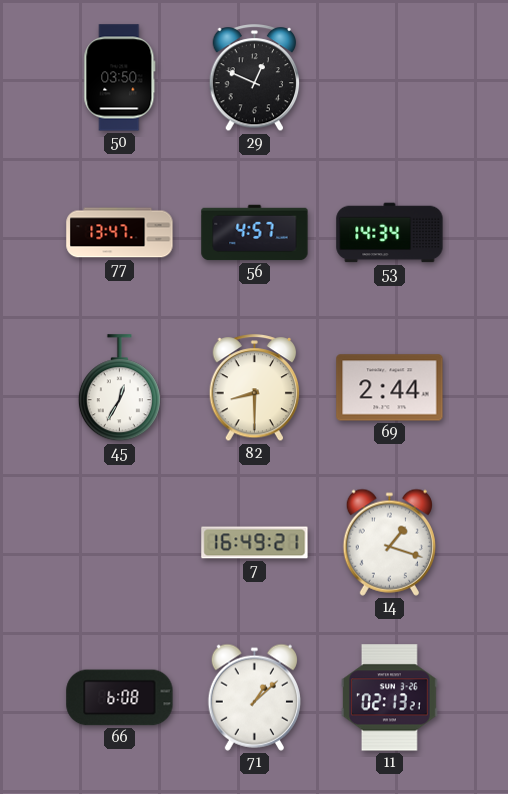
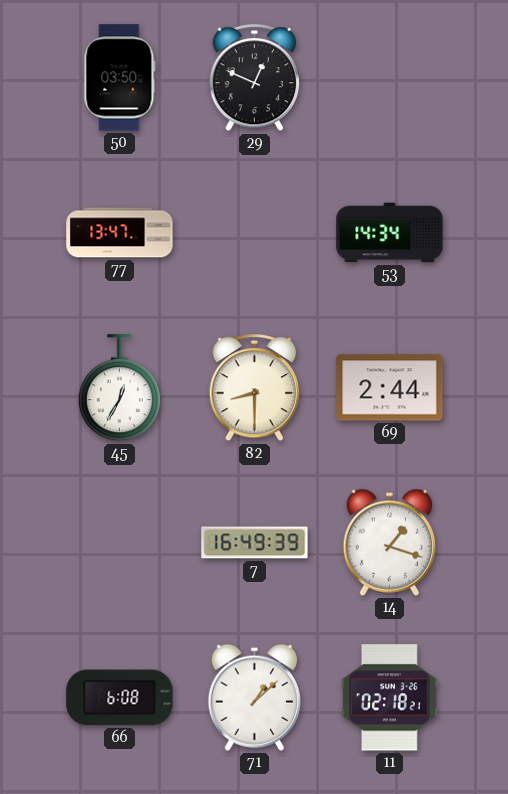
56: 4:57 -> none (255, 233)
7: 16:49:21 -> 16:49:39 (255, 543)
11: 02:13 -> 02:18 (390, 698)
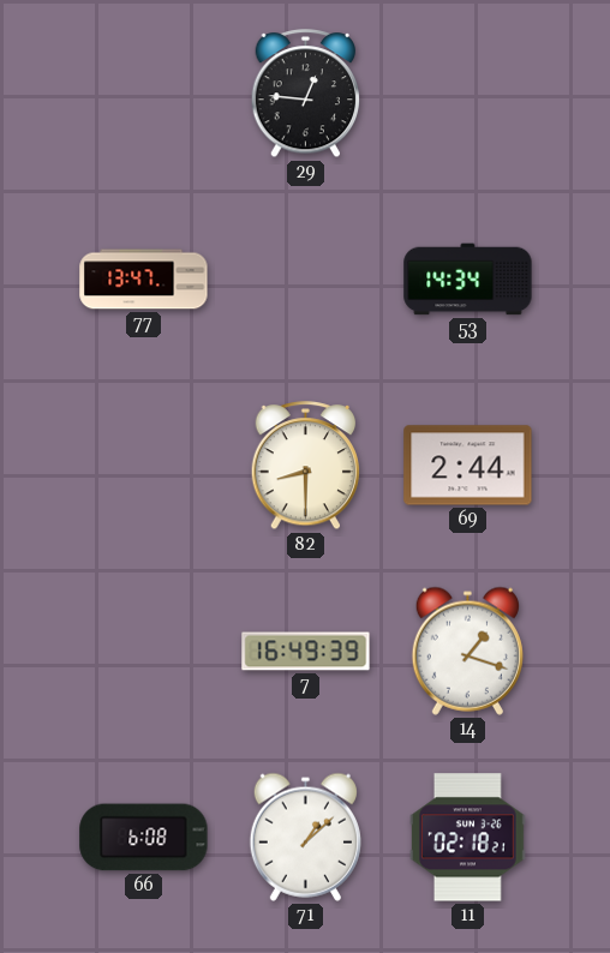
50: 03:50 -> none (120, 78)
29: 12:49 -> 12:46 (306, 94)
45: 12:35 -> none (119, 388)
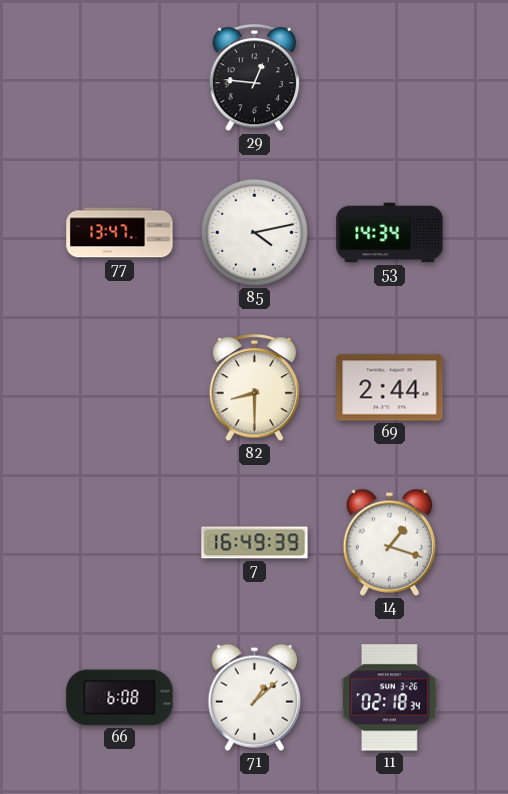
85: none -> 4:13 (254, 232)
11: 02:18:21 -> 02:18:34 (390, 698)
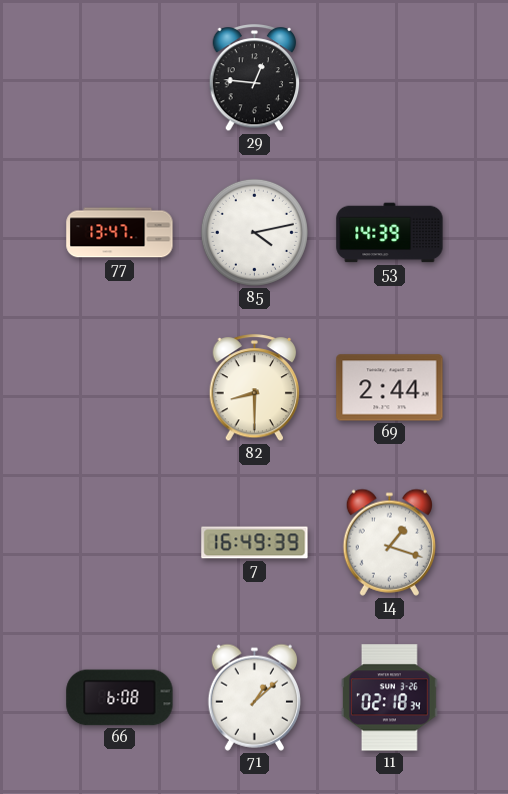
53: 14:34 -> 14:39 (390, 233)
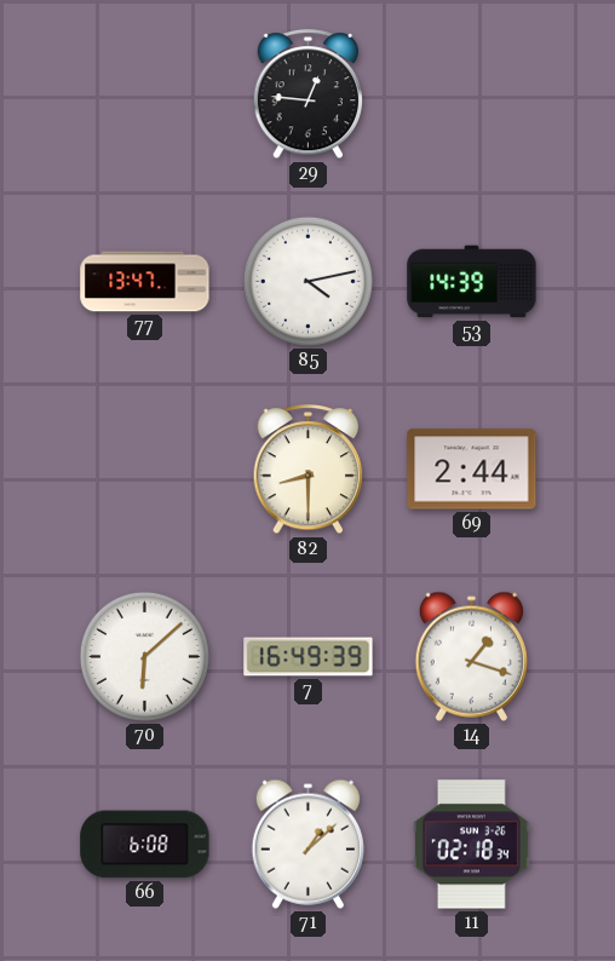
70: none -> 6:08 (144, 656)
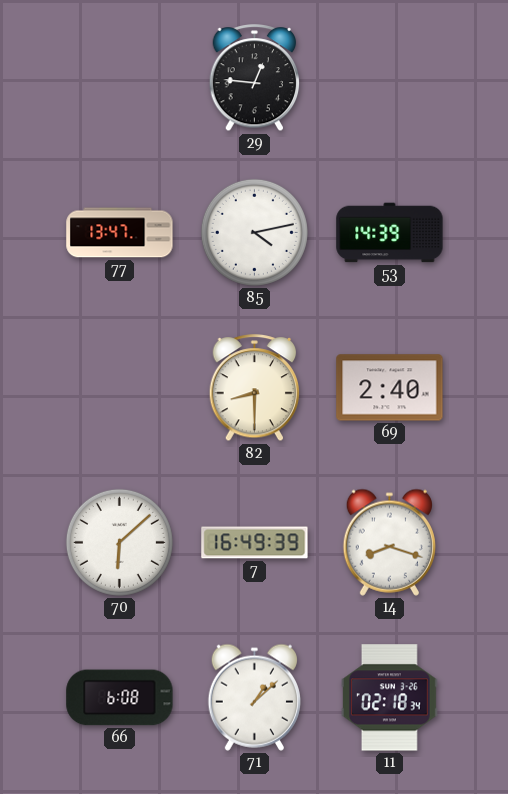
69: 2:44 -> 2:40 (390, 388)
14: 1:18 -> 8:18 (389, 542)
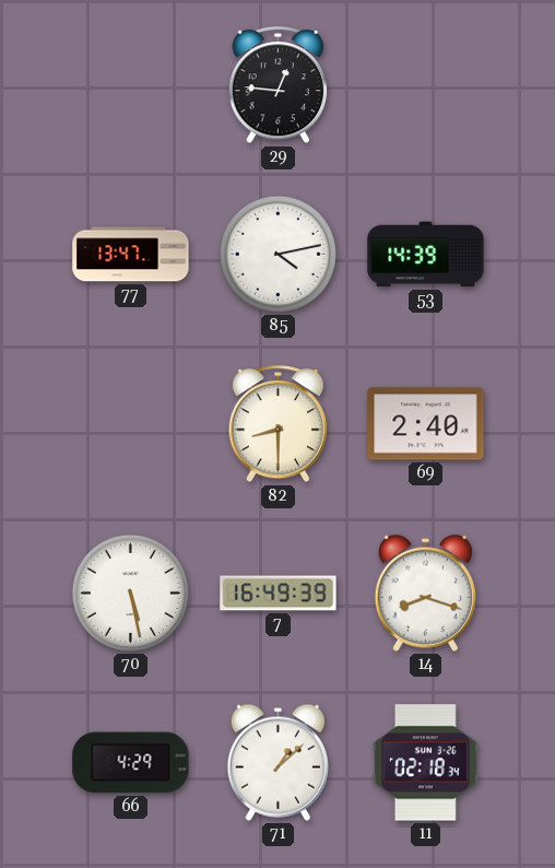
70: 6:08 -> 5:28 (130, 593)
66: 6:08 -> 4:29 (131, 763)
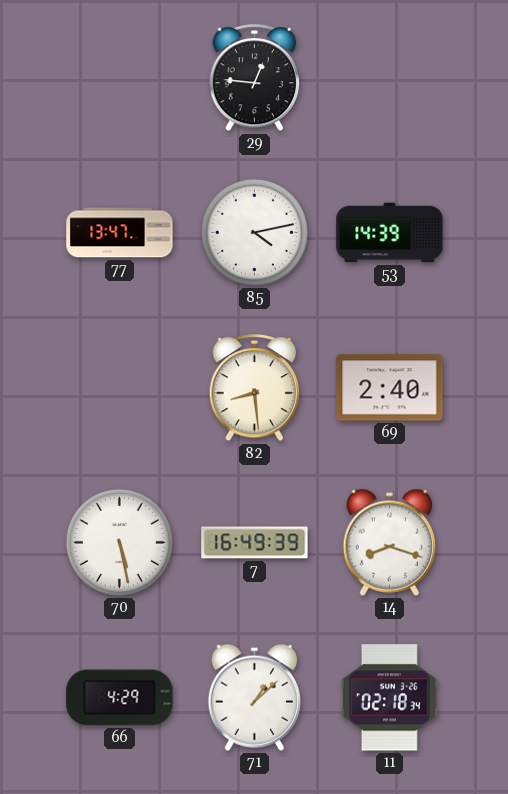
82: 8:30 -> 8:29 (255, 388)
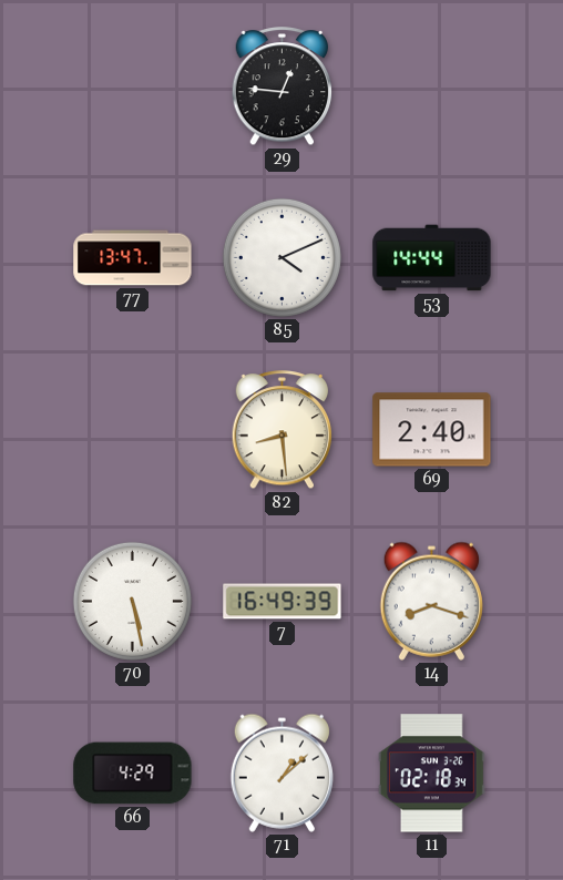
85: 4:13 -> 4:11 (281, 257)
53: 14:39 -> 14:44 (432, 258)
